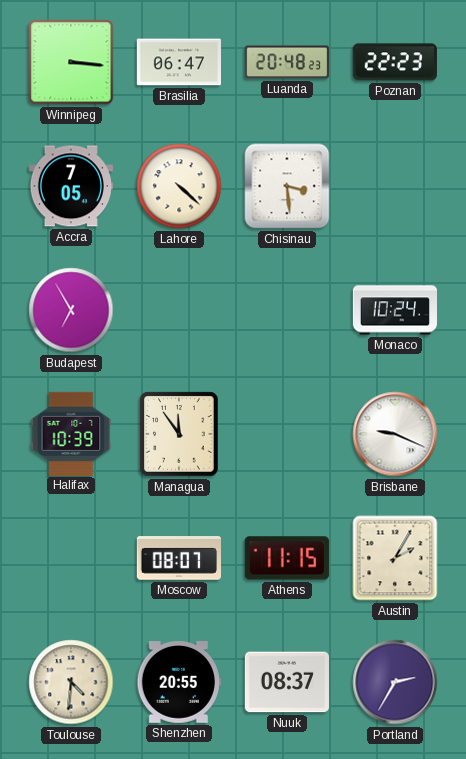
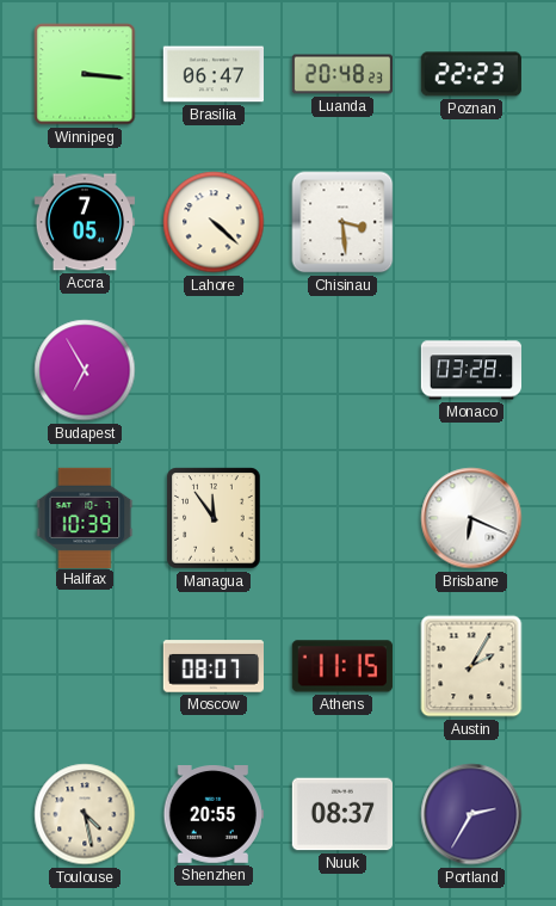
Monaco: 10:24 -> 03:28 (470, 370)
Brisbane: 9:19 -> 6:19 (471, 518)
Toulouse: 4:31 -> 4:28 (85, 814)
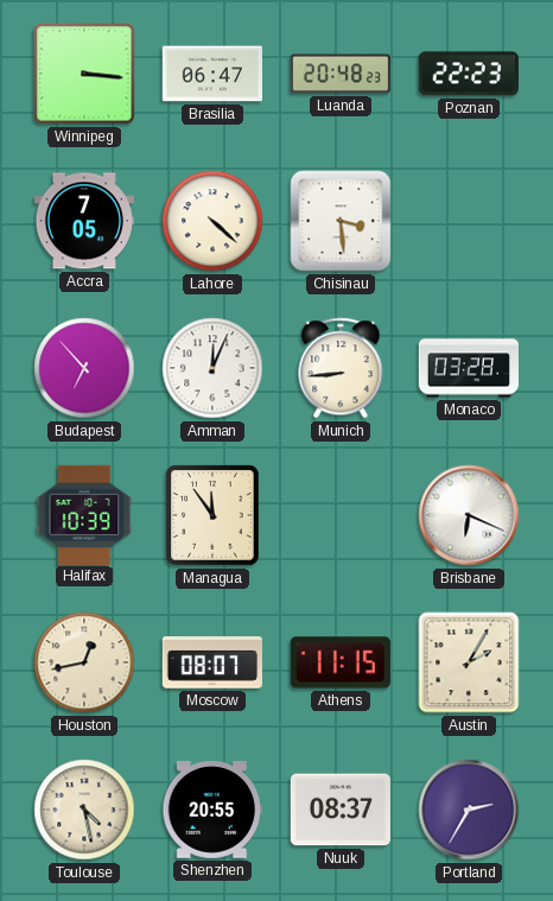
Budapest: 6:55 -> 6:53 (84, 368)
Amman: none -> 12:04 (212, 368)
Munich: none -> 8:44 (341, 368)
Houston: none -> 12:43 (84, 662)
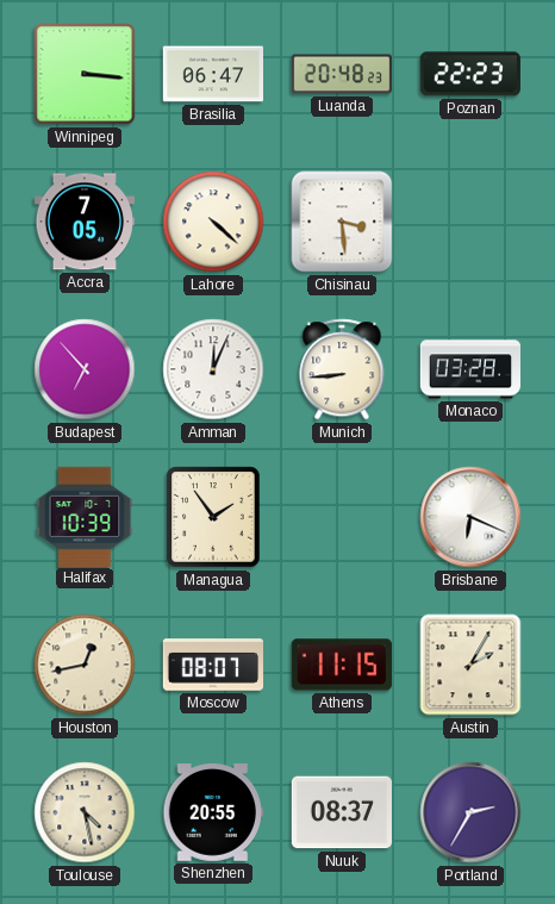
Managua: 11:54 -> 1:54 (213, 517)
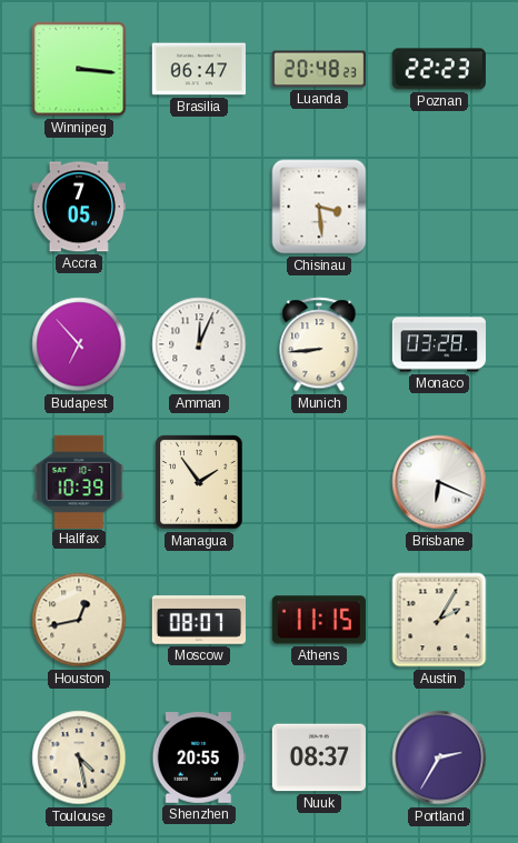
Lahore: 4:22 -> none (213, 222)
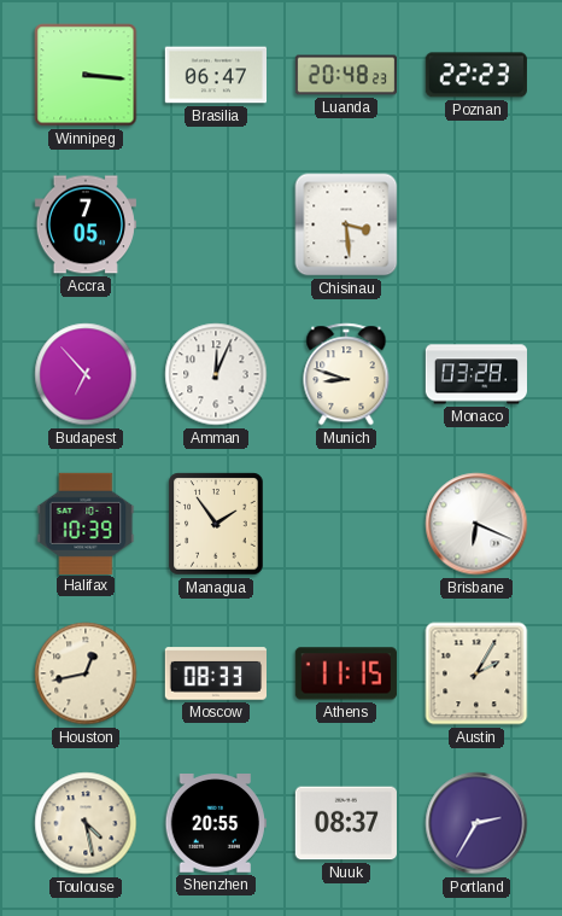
Munich: 8:44 -> 8:48 (346, 374)
Moscow: 08:07 -> 08:33 (215, 673)
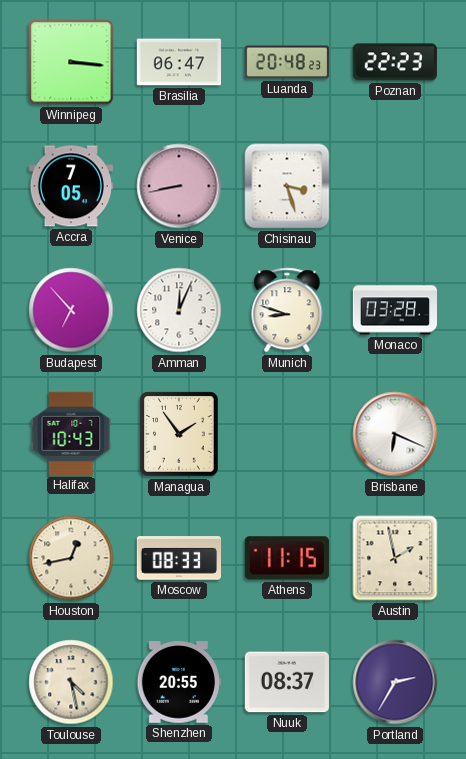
Venice: none -> 8:43 (179, 186)
Chisinau: 3:29 -> 3:27 (287, 186)
Halifax: 10:39 -> 10:43 (71, 433)
Austin: 2:05 -> 1:58 (395, 558)
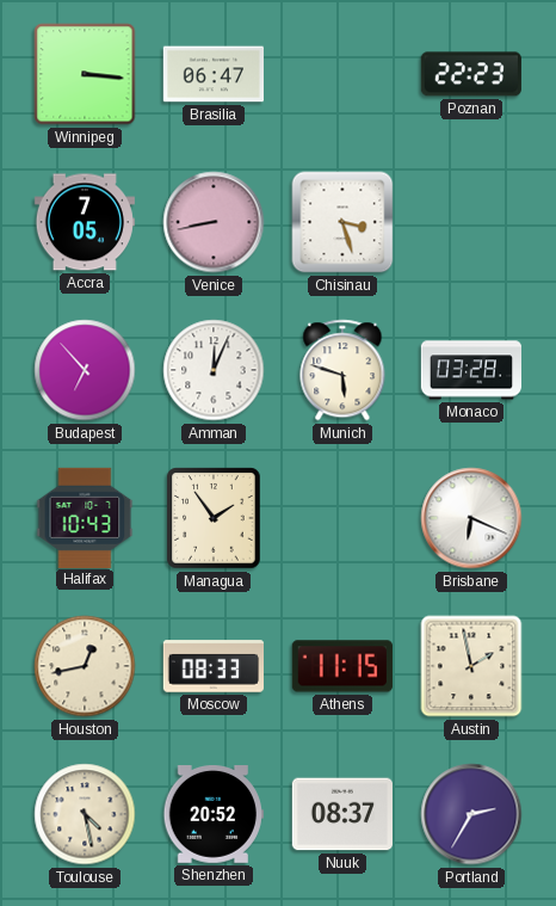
Luanda: 20:48 -> none (286, 62)
Munich: 8:48 -> 5:48 (342, 370)
Shenzhen: 20:55 -> 20:52 (214, 815)
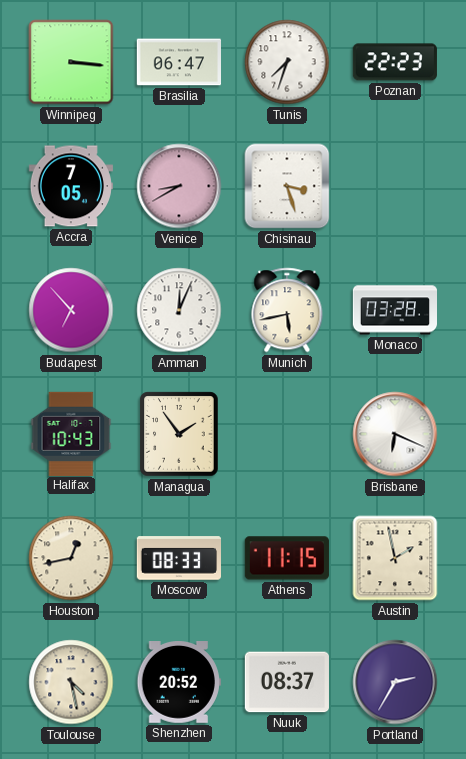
Tunis: none -> 7:33 (287, 62)
Venice: 8:43 -> 8:40 (179, 186)
Munich: 5:48 -> 5:43 (287, 310)
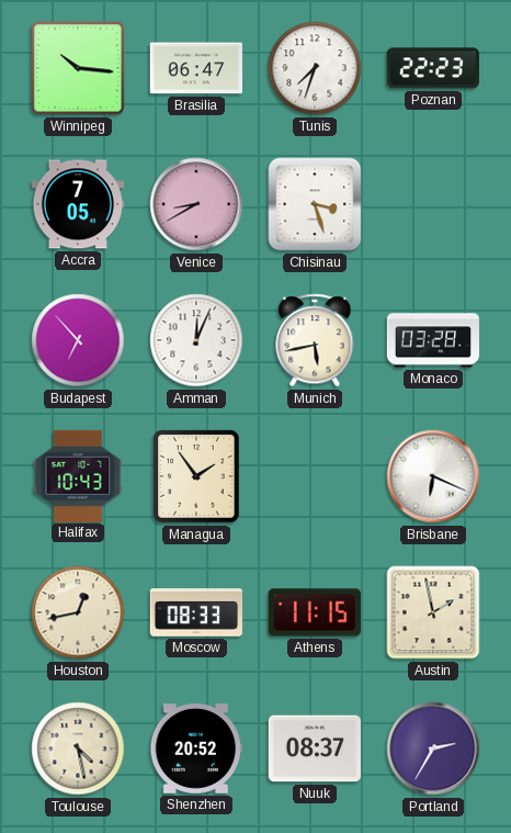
Winnipeg: 3:16 -> 10:16 (78, 68)
